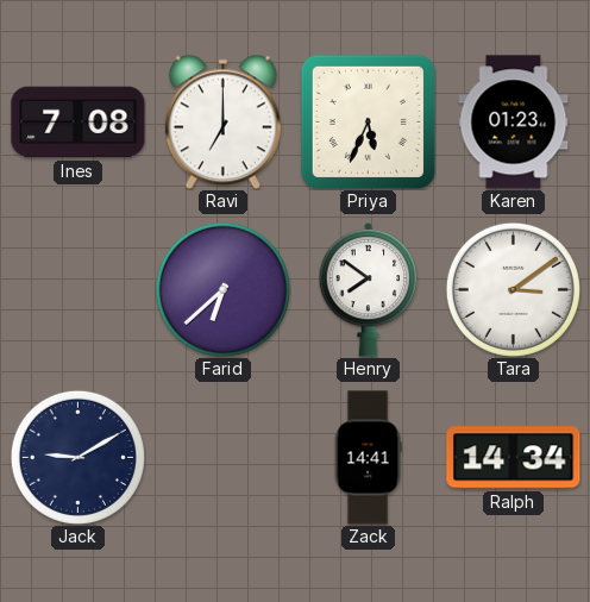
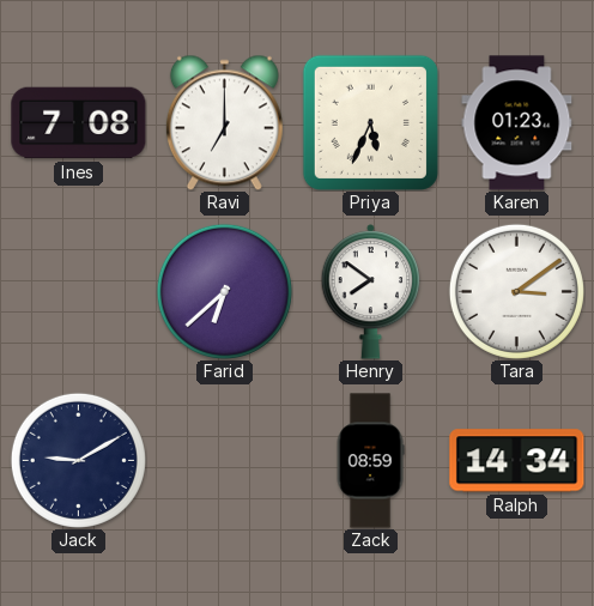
Zack: 14:41 -> 08:59 (370, 461)
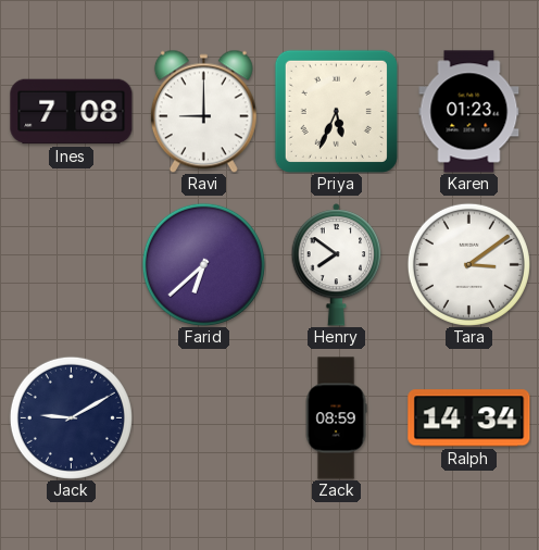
Ravi: 7:00 -> 9:00 (203, 111)
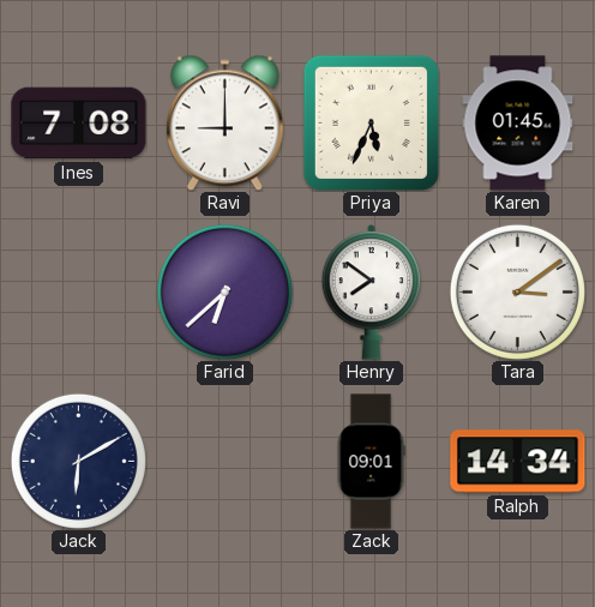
Karen: 01:23 -> 01:45 (518, 124)
Jack: 9:10 -> 6:10 (78, 461)
Zack: 08:59 -> 09:01 (371, 462)
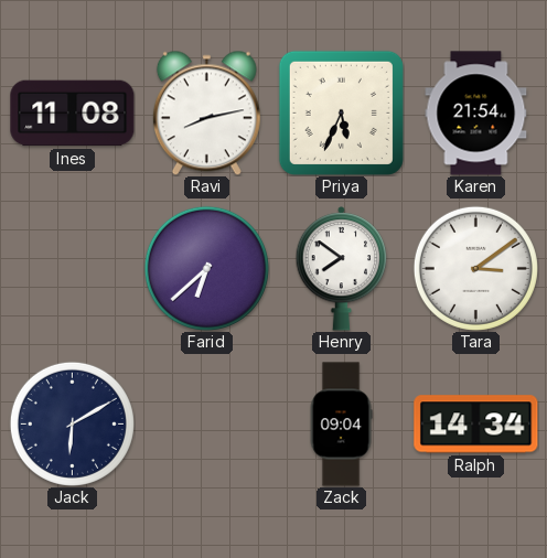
Ines: 7:08 -> 11:08 (73, 114)
Ravi: 9:00 -> 8:13 (206, 112)
Karen: 01:45 -> 21:54 (476, 114)
Zack: 09:01 -> 09:04 (341, 425)
